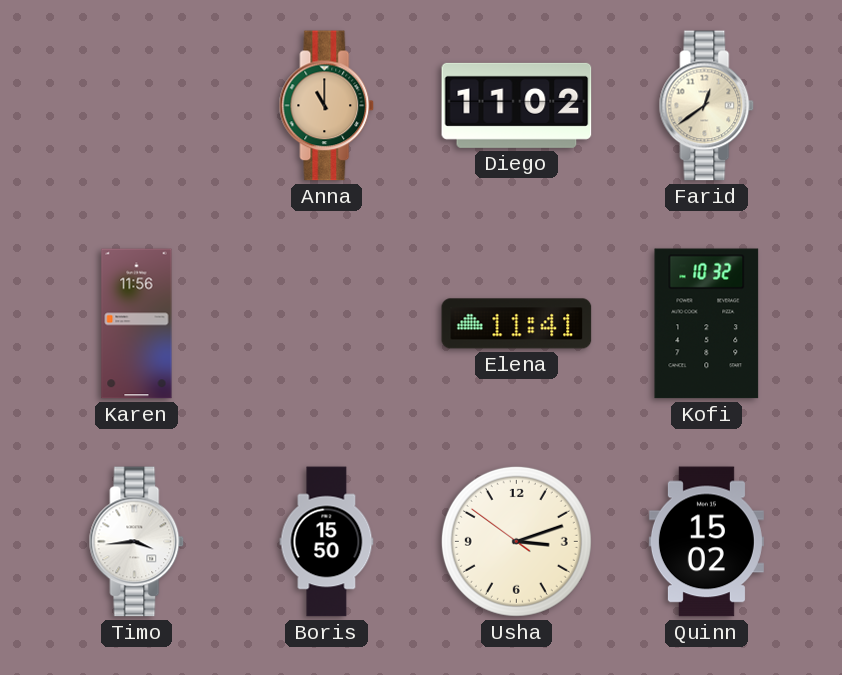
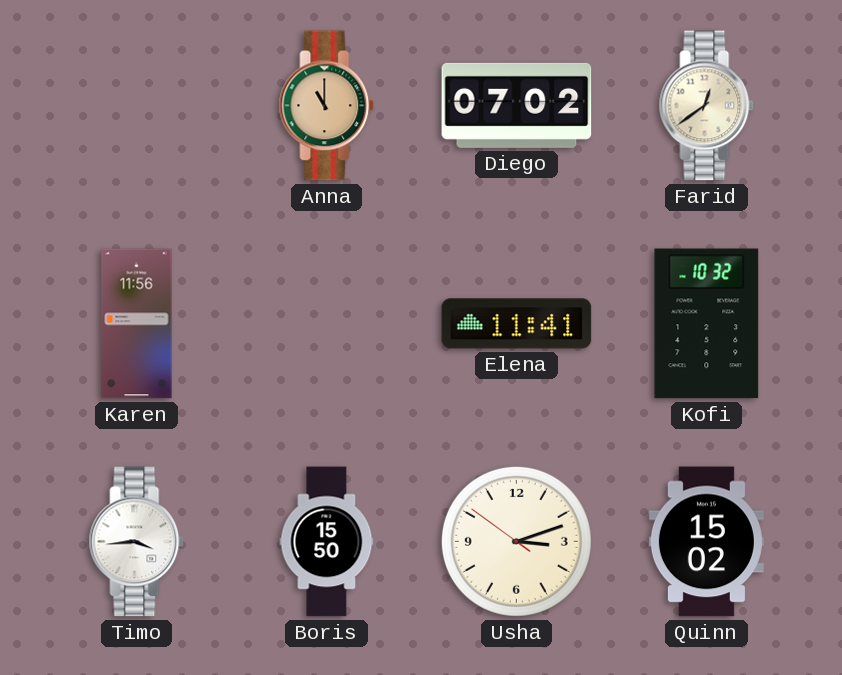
Diego: 11:02 -> 07:02 (517, 105)
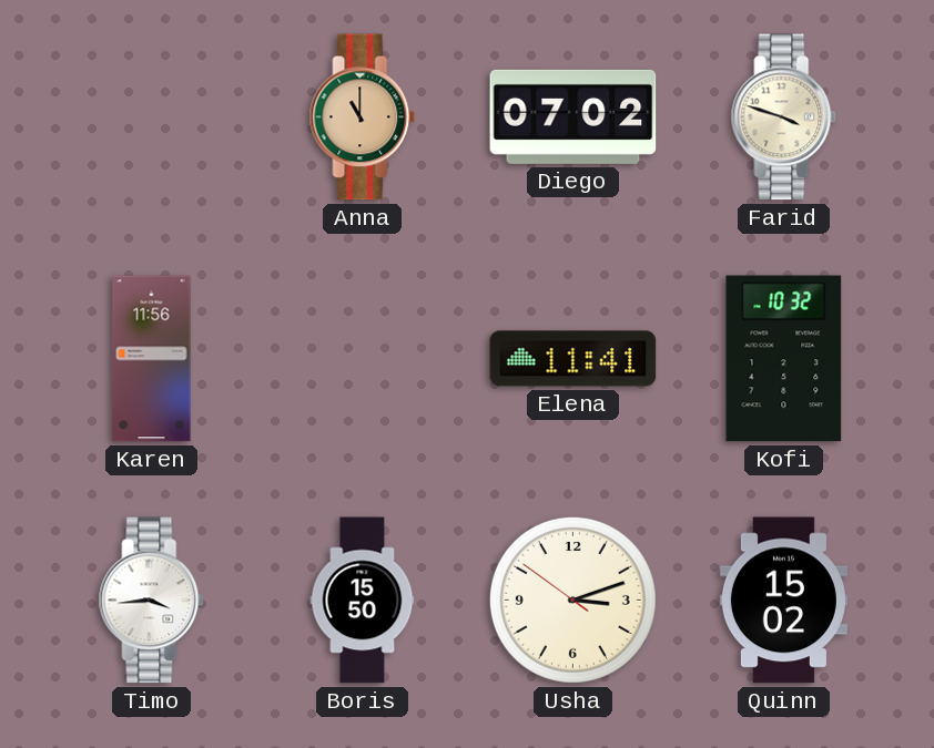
Farid: 12:39 -> 3:48 (784, 117)
